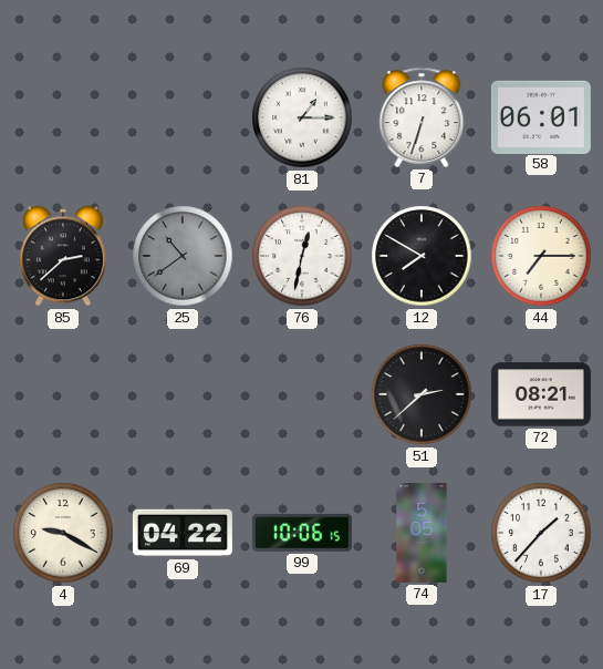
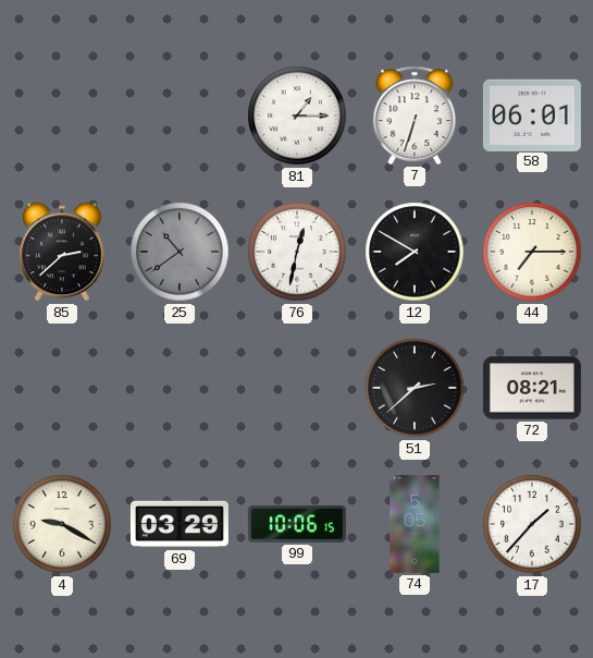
69: 04:22 -> 03:29 (180, 524)
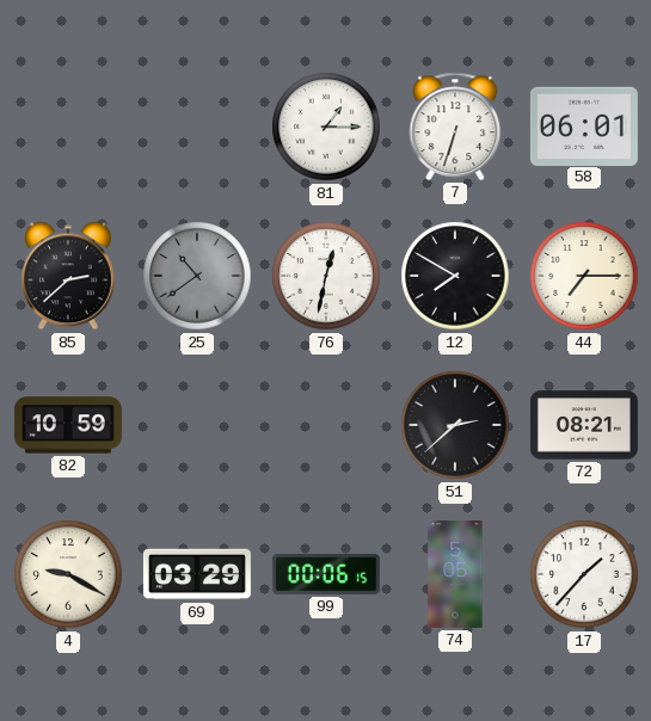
82: none -> 10:59 (68, 425)
99: 10:06 -> 00:06 (326, 574)
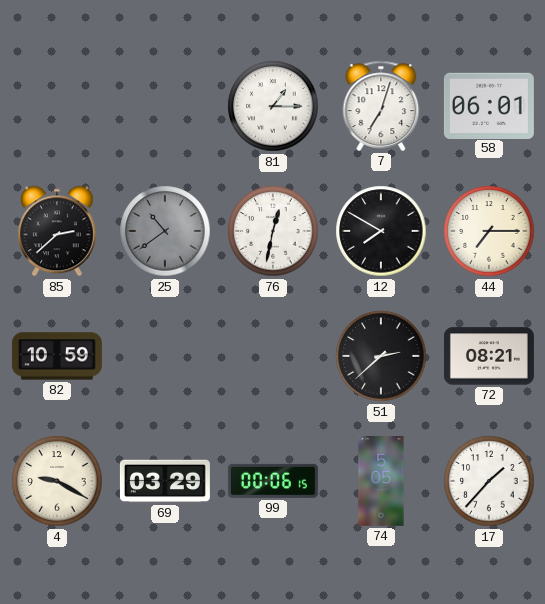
7: 6:33 -> 7:03 (381, 106)
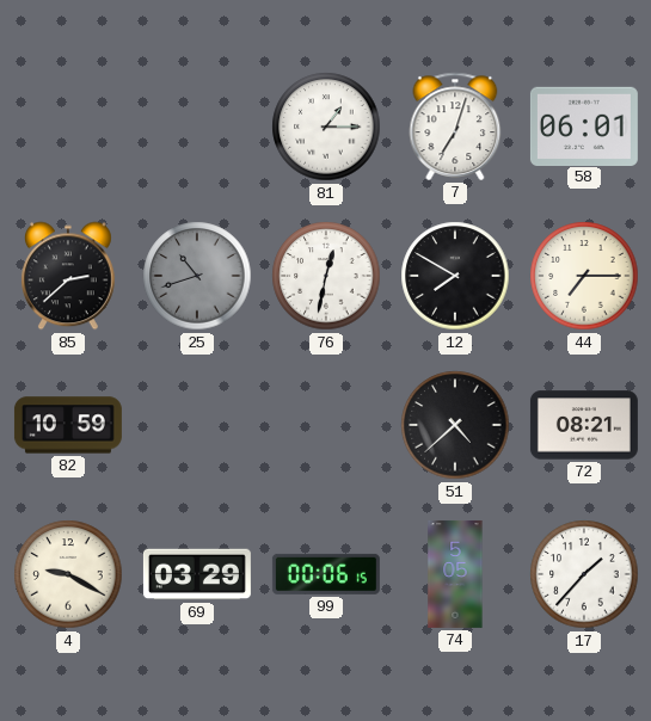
25: 10:39 -> 10:42 (197, 276)
51: 2:38 -> 4:38 (455, 425)
